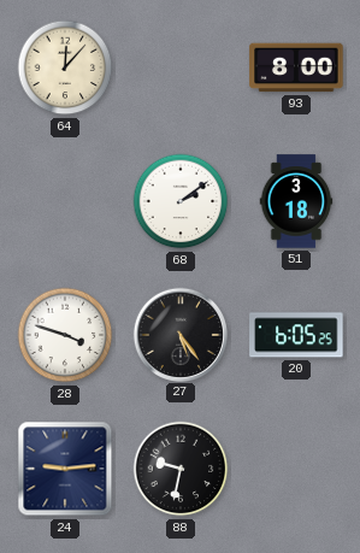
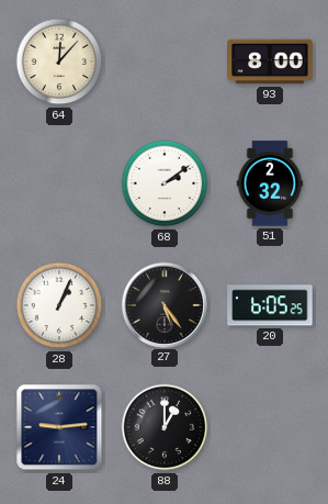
51: 3:18 -> 2:32 (270, 183)
28: 3:48 -> 1:04 (59, 305)
88: 9:32 -> 1:00 (165, 427)
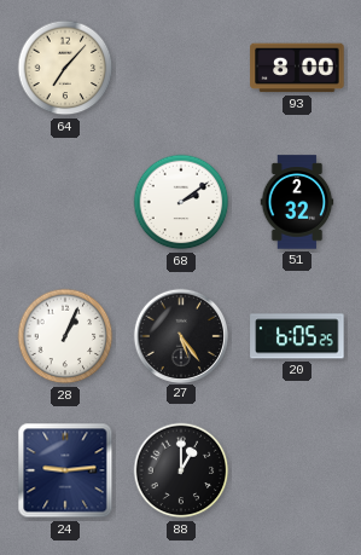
64: 12:07 -> 7:07 (65, 68)
